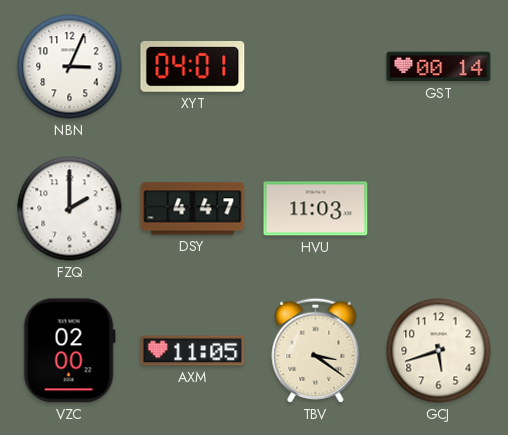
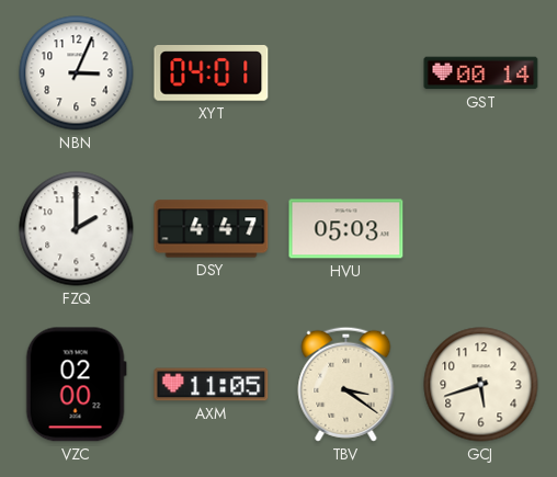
HVU: 11:03 -> 05:03 (346, 229)
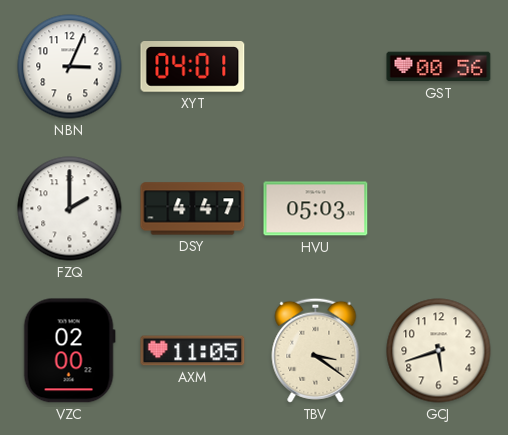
GST: 00:14 -> 00:56 (439, 67)
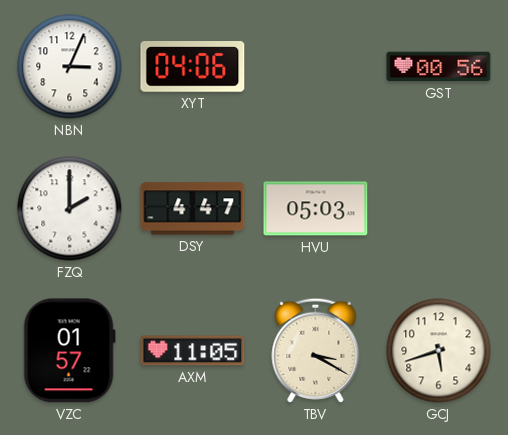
XYT: 04:01 -> 04:06 (193, 67)
VZC: 02:00 -> 01:57 (69, 351)
TBV: 3:21 -> 3:20 (316, 350)
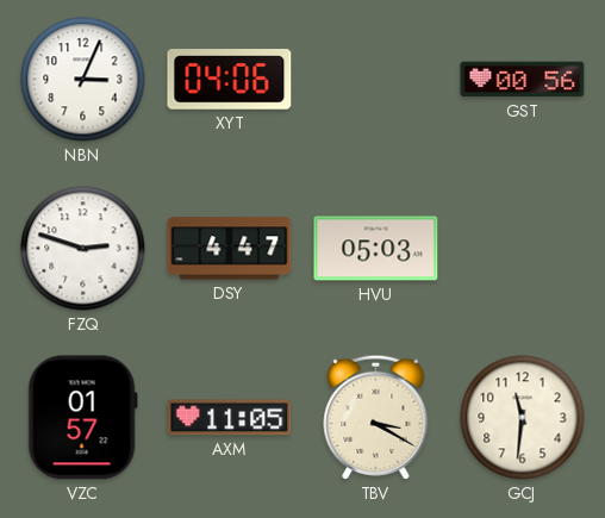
FZQ: 2:00 -> 2:48 (83, 249)
GCJ: 5:42 -> 11:31 (523, 418)
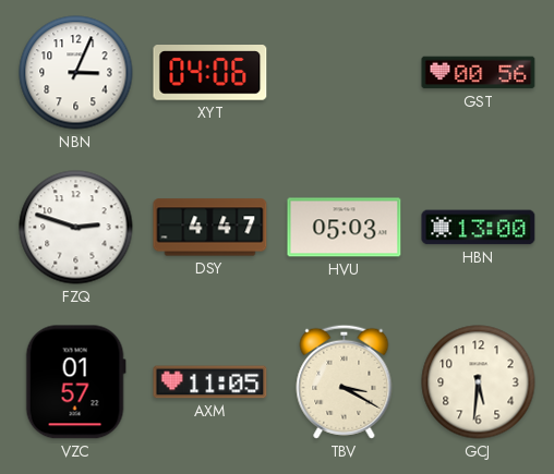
HBN: none -> 13:00 (479, 228)
GCJ: 11:31 -> 5:31 (479, 382)
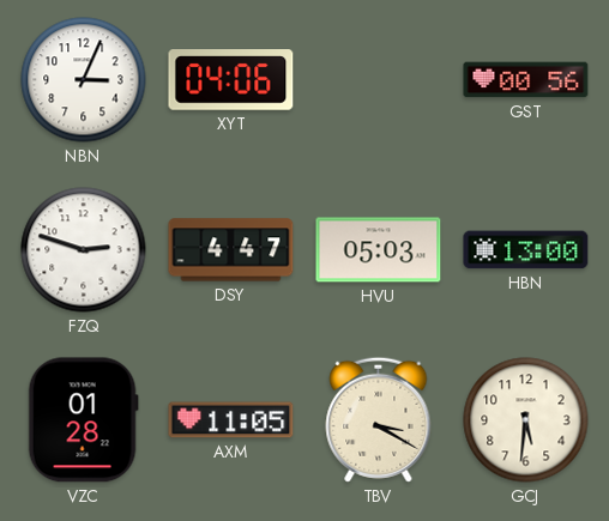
VZC: 01:57 -> 01:28 (83, 420)
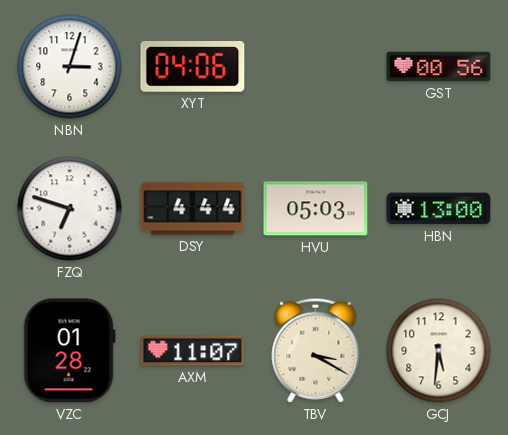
NBN: 3:04 -> 3:03 (70, 67)
FZQ: 2:48 -> 6:48 (70, 209)
DSY: 4:47 -> 4:44 (193, 209)
AXM: 11:05 -> 11:07 (193, 351)
